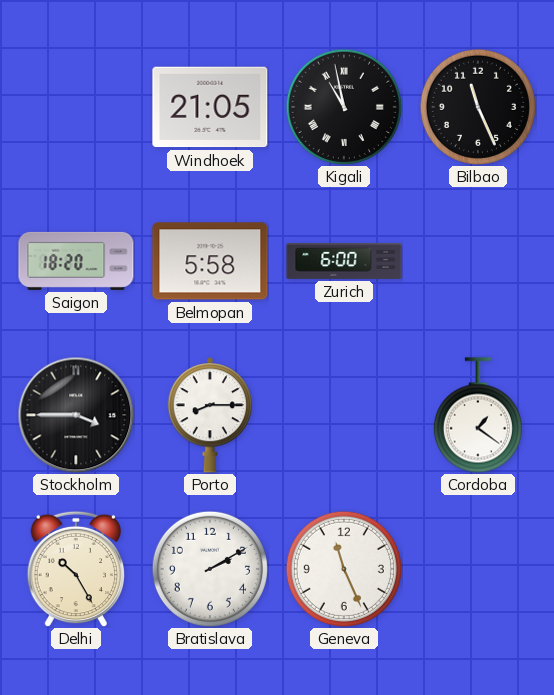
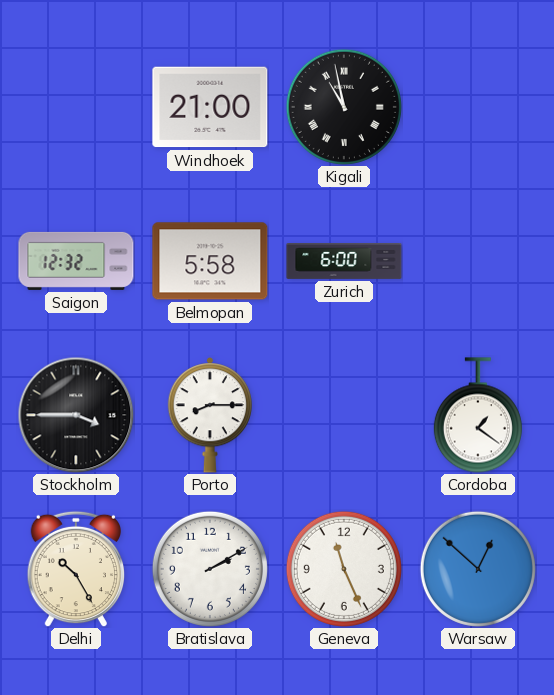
Windhoek: 21:05 -> 21:00 (210, 107)
Bilbao: 11:26 -> none (478, 107)
Saigon: 18:20 -> 12:32 (76, 261)
Warsaw: none -> 12:52 (478, 569)
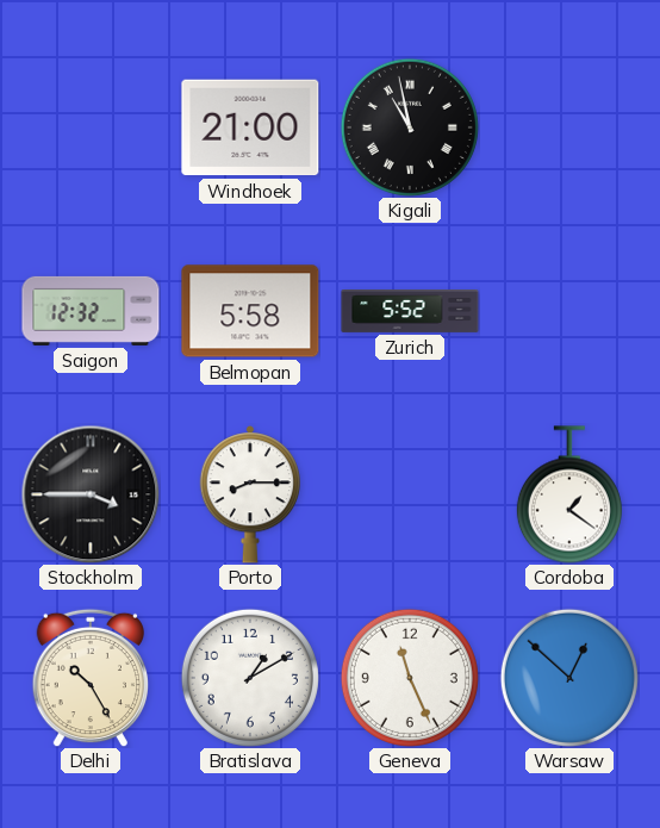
Zurich: 6:00 -> 5:52 (410, 312)
Bratislava: 2:10 -> 1:10 (250, 678)
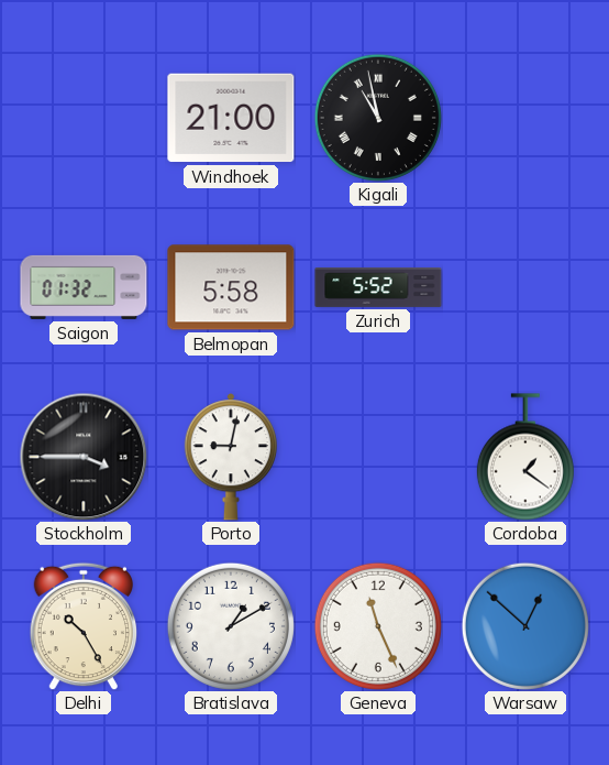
Saigon: 12:32 -> 01:32 (84, 287)
Porto: 8:15 -> 9:02 (230, 457)
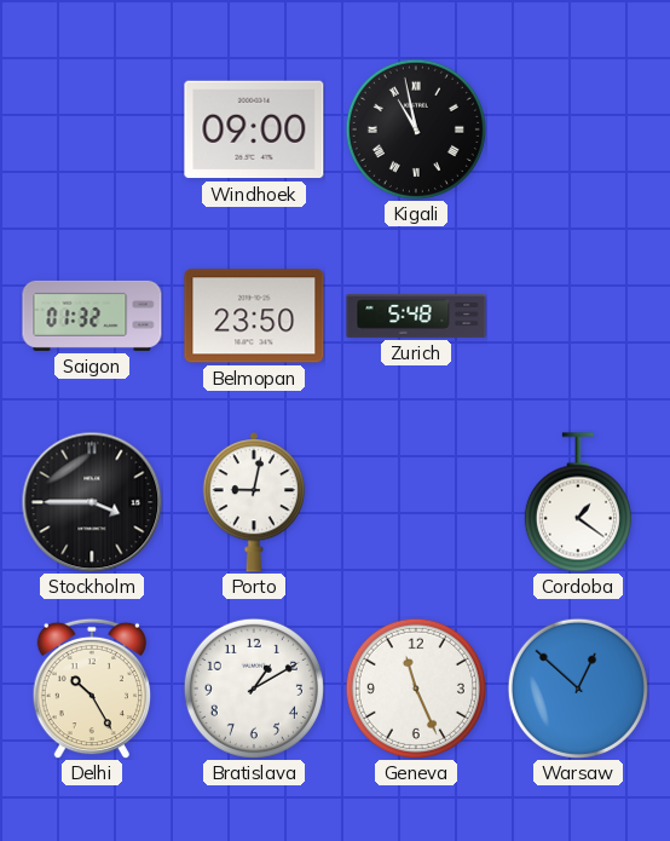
Windhoek: 21:00 -> 09:00 (254, 129)
Belmopan: 5:58 -> 23:50 (254, 316)
Zurich: 5:52 -> 5:48 (416, 317)
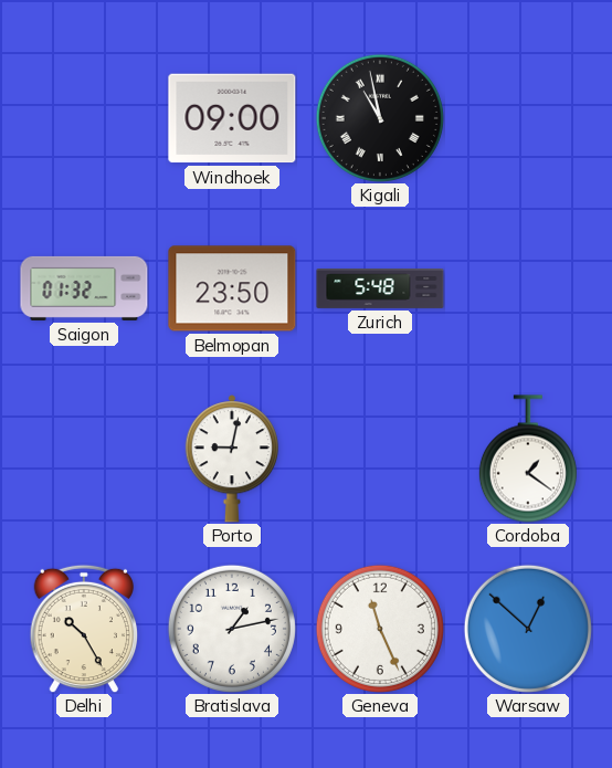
Stockholm: 3:45 -> none (92, 502)
Bratislava: 1:10 -> 1:13 (232, 629)
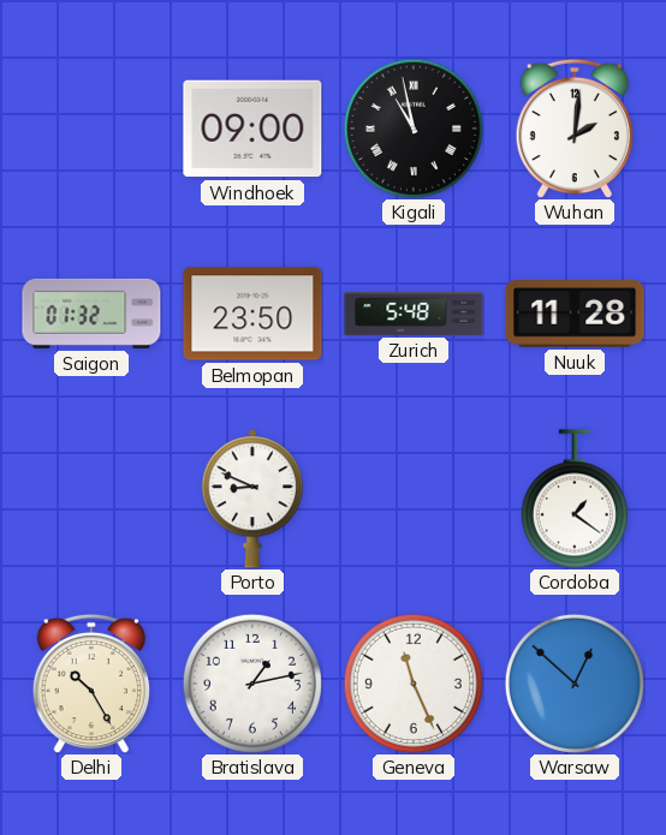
Wuhan: none -> 2:01 (573, 129)
Nuuk: none -> 11:28 (575, 315)
Porto: 9:02 -> 8:49 (251, 499)
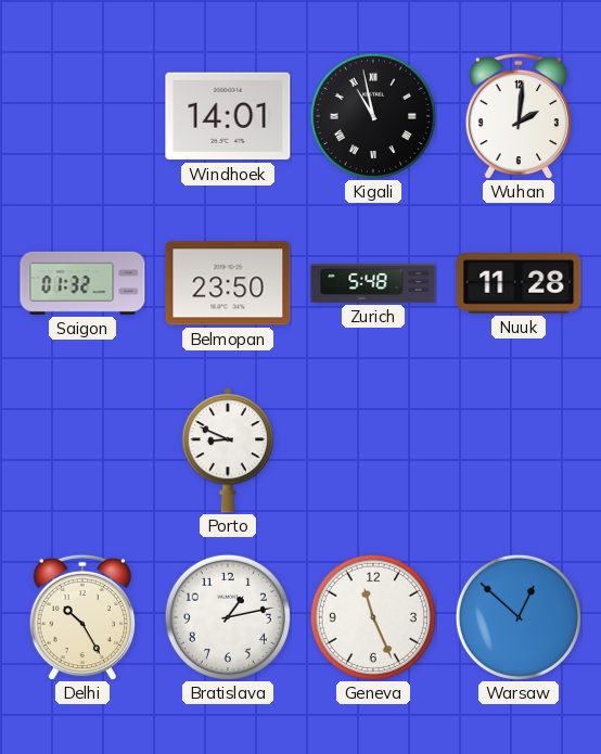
Windhoek: 09:00 -> 14:01 (228, 116)
Cordoba: 1:21 -> none (575, 499)
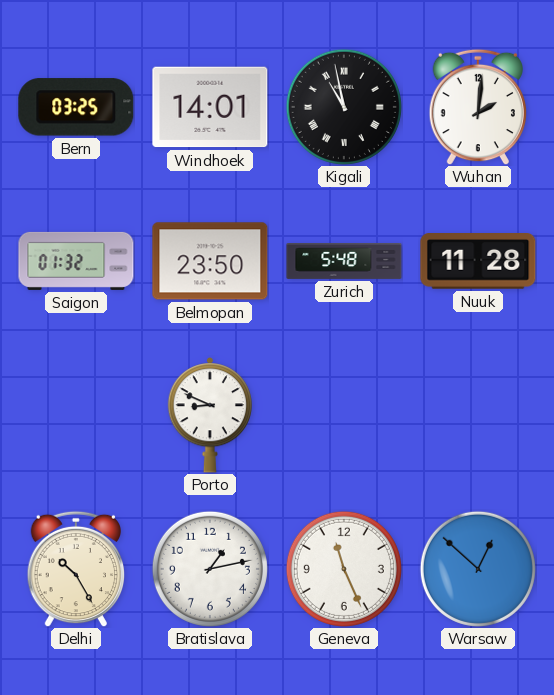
Bern: none -> 03:25 (76, 107)
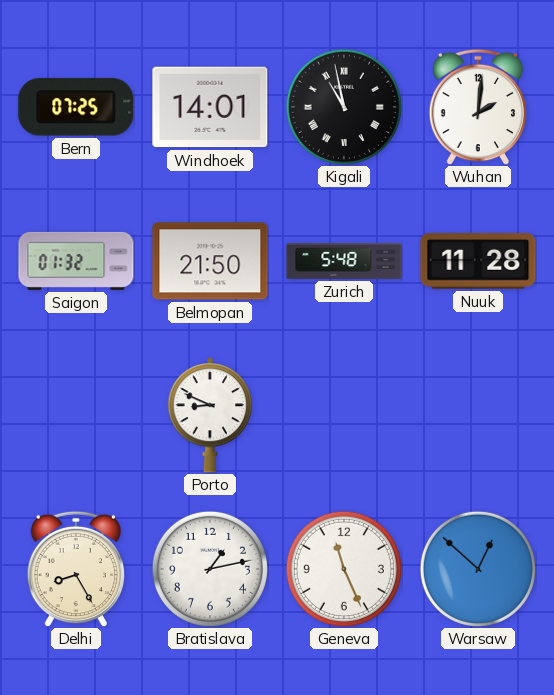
Bern: 03:25 -> 07:25 (76, 107)
Belmopan: 23:50 -> 21:50 (210, 261)
Delhi: 10:25 -> 8:25 (75, 569)
